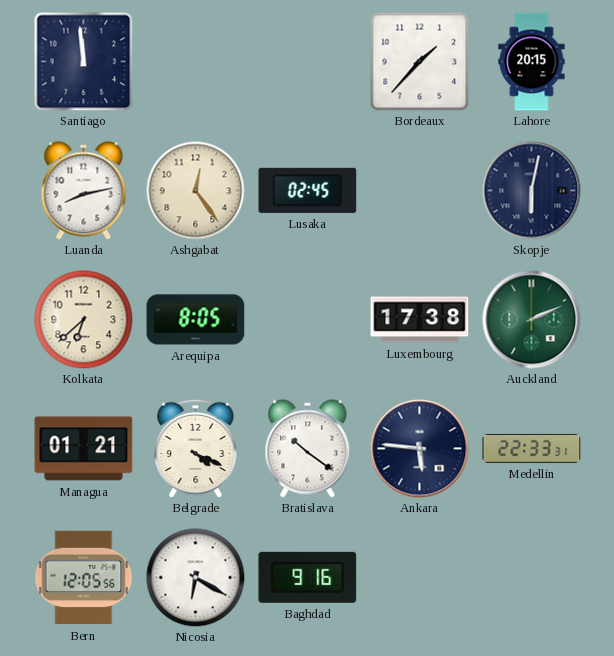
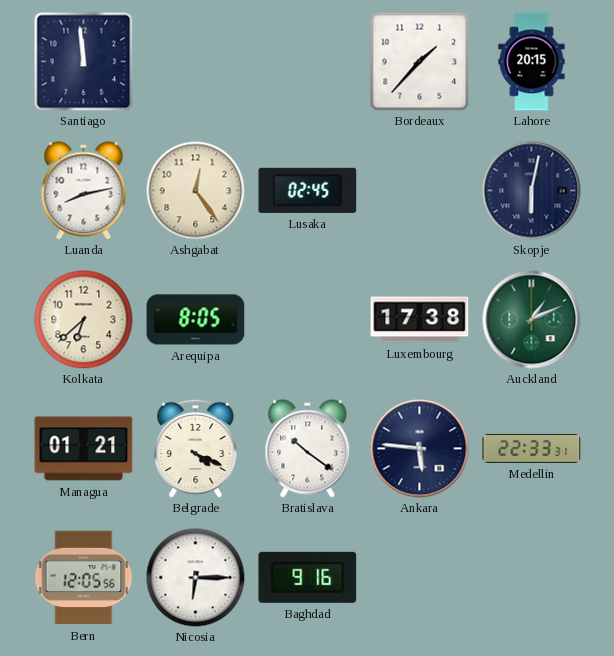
Auckland: 2:11 -> 1:11 (532, 320)
Nicosia: 6:20 -> 6:15 (196, 578)
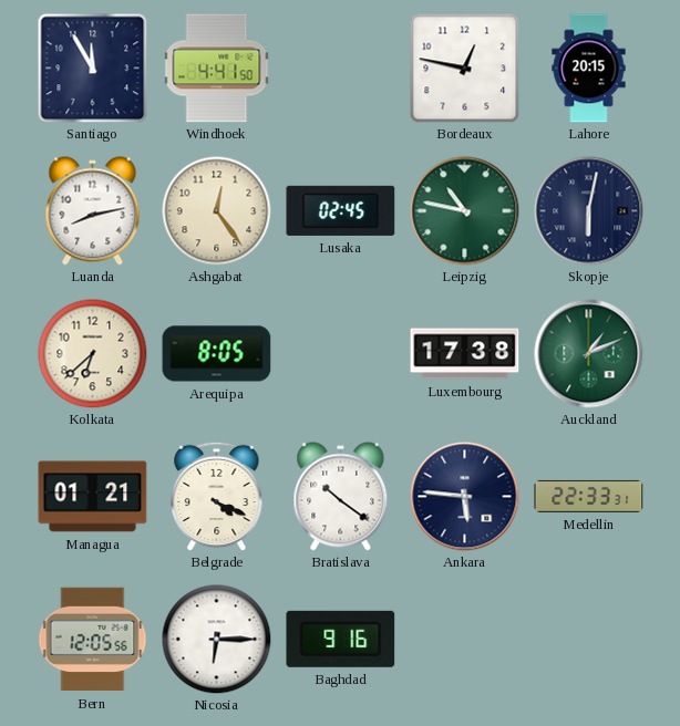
Santiago: 11:59 -> 11:55 (93, 69)
Windhoek: none -> 4:41 (217, 69)
Bordeaux: 1:37 -> 12:47 (465, 69)
Leipzig: none -> 10:47 (465, 211)
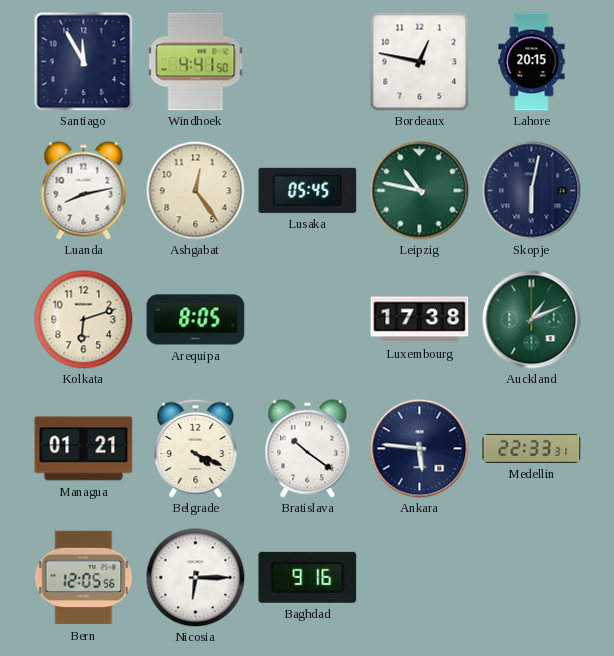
Lusaka: 02:45 -> 05:45 (308, 190)
Kolkata: 6:38 -> 6:12 (84, 320)
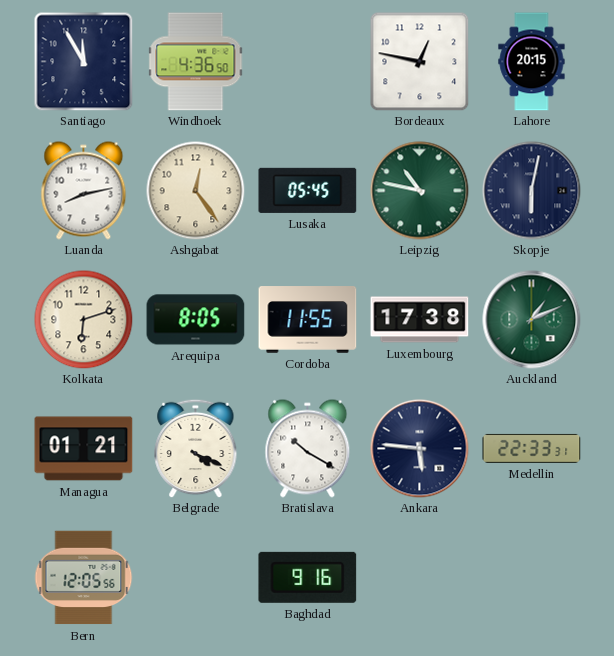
Windhoek: 4:41 -> 4:36 (196, 62)
Cordoba: none -> 11:55 (308, 320)
Bratislava: 10:21 -> 10:20 (308, 449)
Nicosia: 6:15 -> none (196, 578)
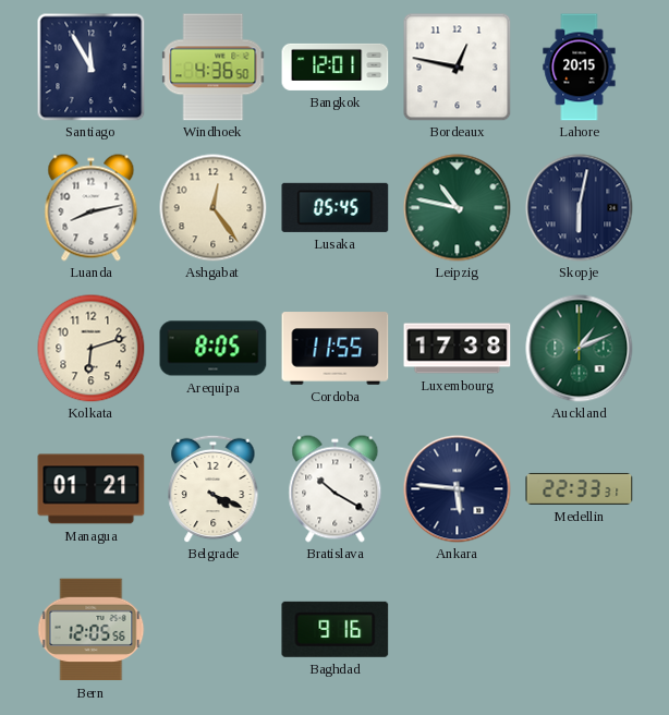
Bangkok: none -> 12:01 (336, 66)
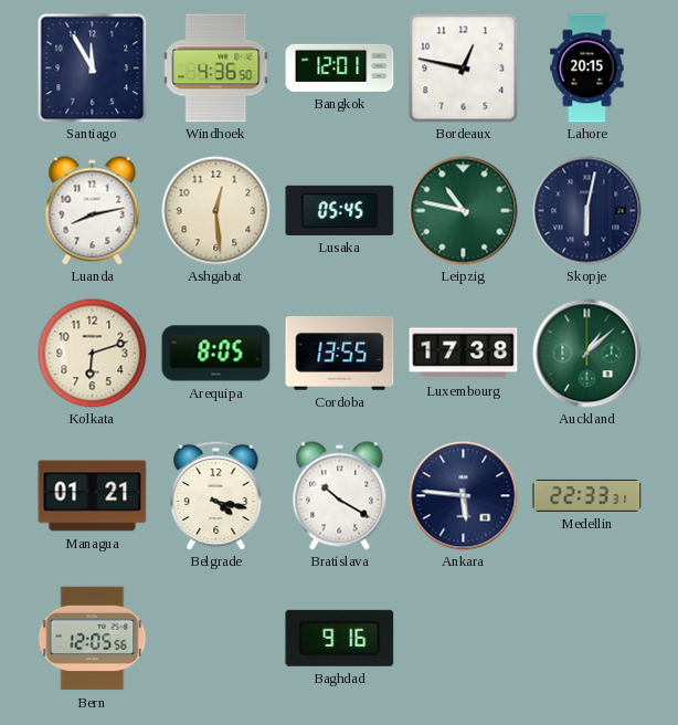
Ashgabat: 12:24 -> 12:29 (216, 211)
Cordoba: 11:55 -> 13:55 (340, 354)
Auckland: 1:11 -> 1:08 (587, 354)
Belgrade: 4:19 -> 4:17 (216, 495)
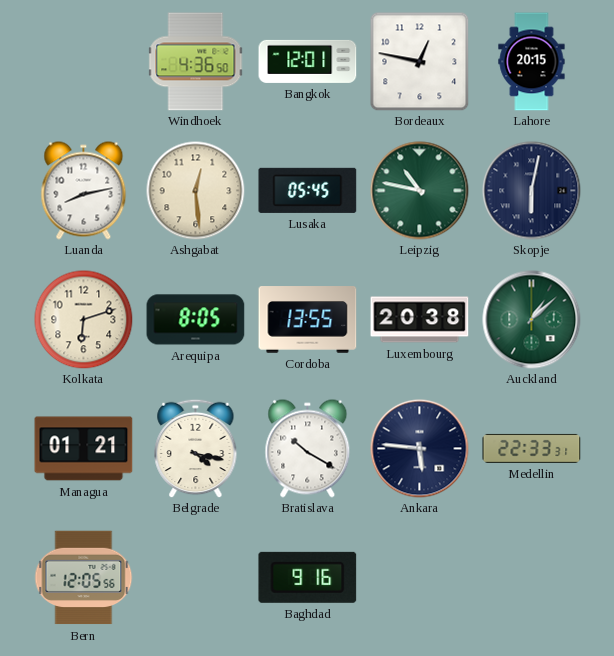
Santiago: 11:55 -> none (93, 69)
Luxembourg: 17:38 -> 20:38 (420, 320)
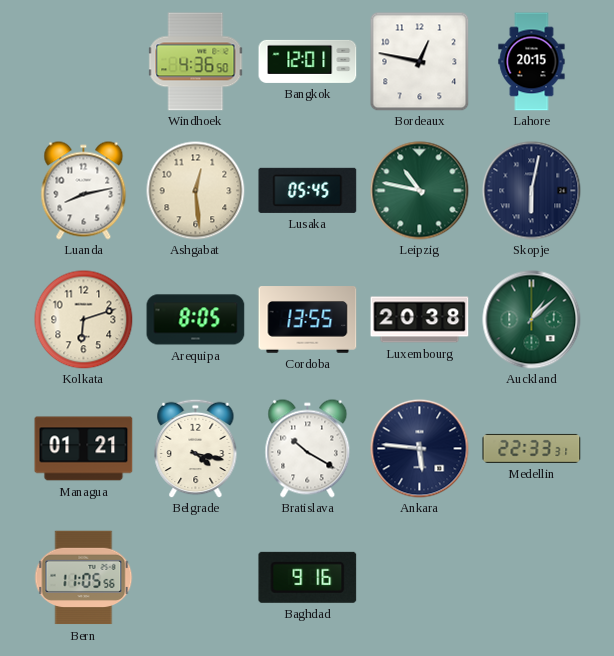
Bern: 12:05 -> 11:05 (84, 578)
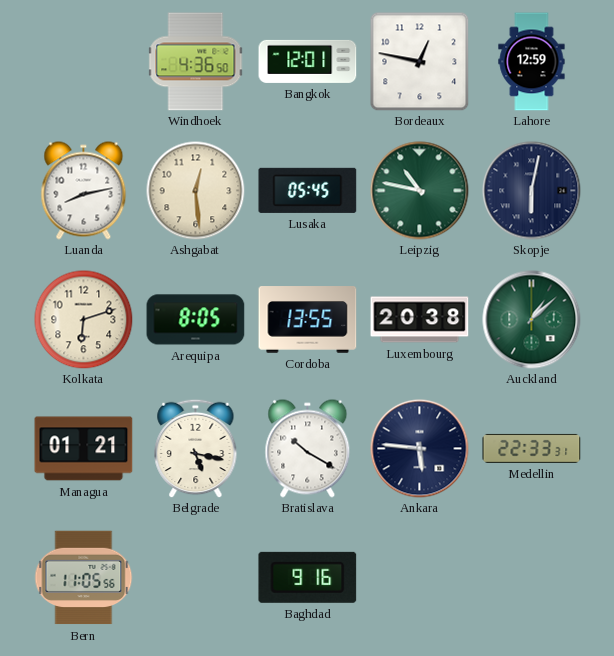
Lahore: 20:15 -> 12:59 (532, 62)
Belgrade: 4:17 -> 5:17 (196, 448)
